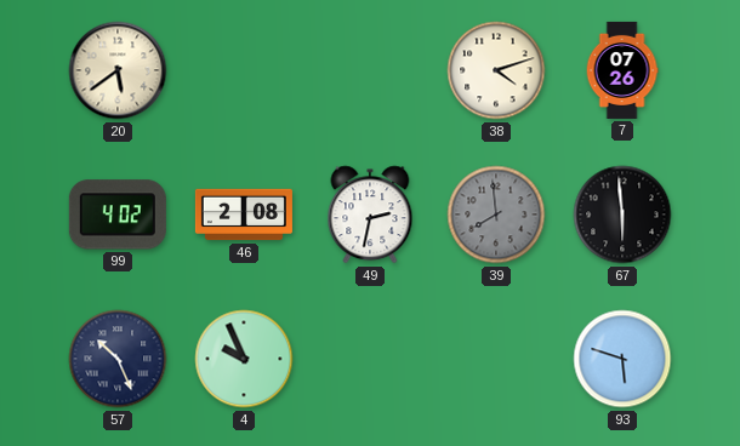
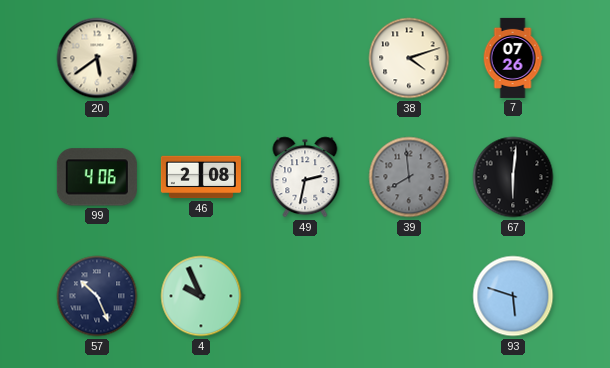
99: 4:02 -> 4:06 (97, 177)
67: 5:59 -> 6:01 (513, 177)
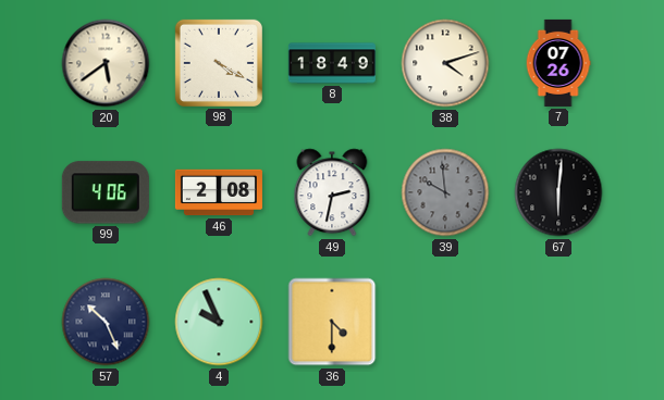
98: none -> 4:20 (219, 63)
8: none -> 18:49 (332, 63)
39: 7:59 -> 9:59 (445, 192)
36: none -> 4:30 (332, 322)
93: 5:48 -> none (513, 296)
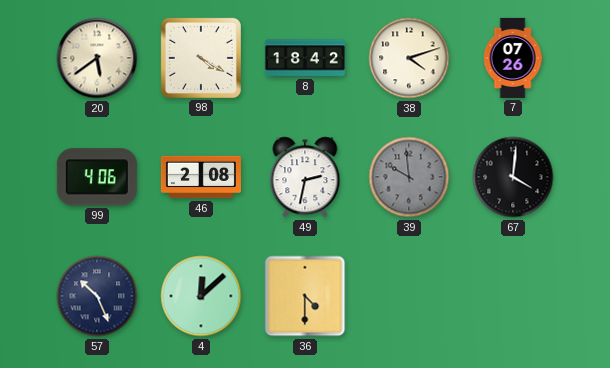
8: 18:49 -> 18:42 (305, 58)
67: 6:01 -> 4:01 (513, 177)
4: 9:56 -> 12:08 (201, 296)
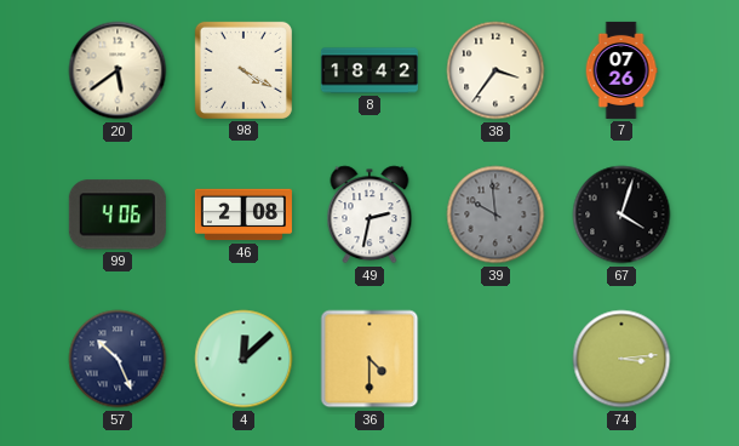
38: 4:12 -> 3:36 (495, 70)
67: 4:01 -> 4:03 (621, 215)
74: none -> 3:14 (621, 359)
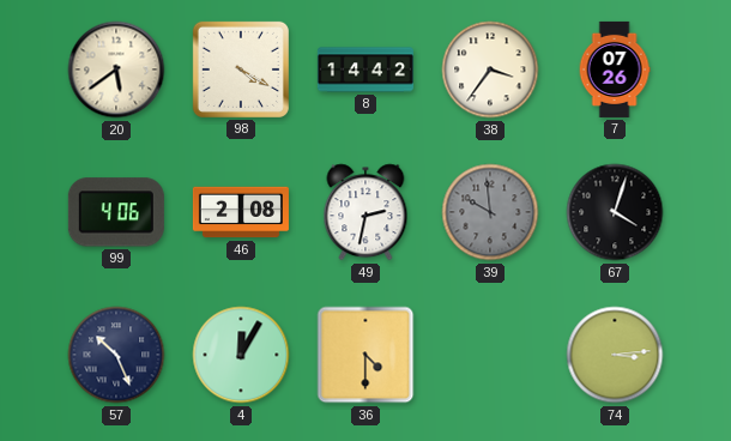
8: 18:42 -> 14:42 (365, 70)
4: 12:08 -> 12:05 (241, 355)
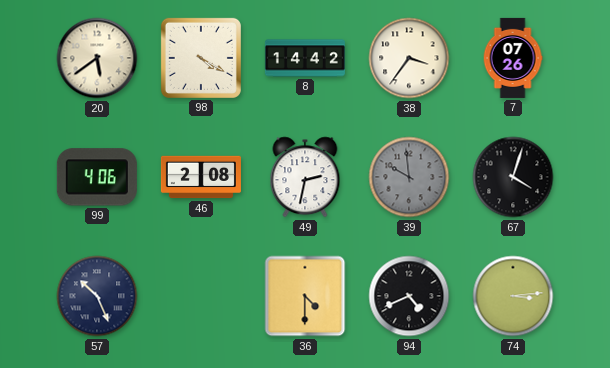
4: 12:05 -> none (241, 355)
94: none -> 4:41 (409, 296)
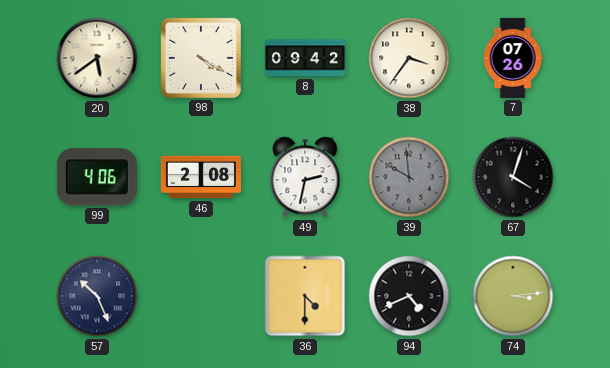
8: 14:42 -> 09:42 (305, 58)
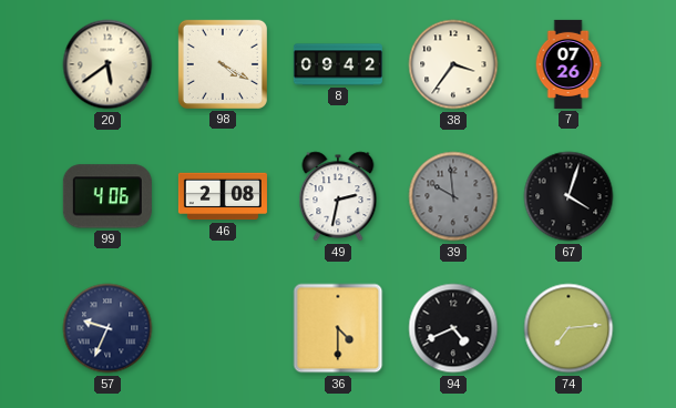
57: 10:26 -> 9:34 (107, 328)
74: 3:14 -> 7:14 (569, 328)
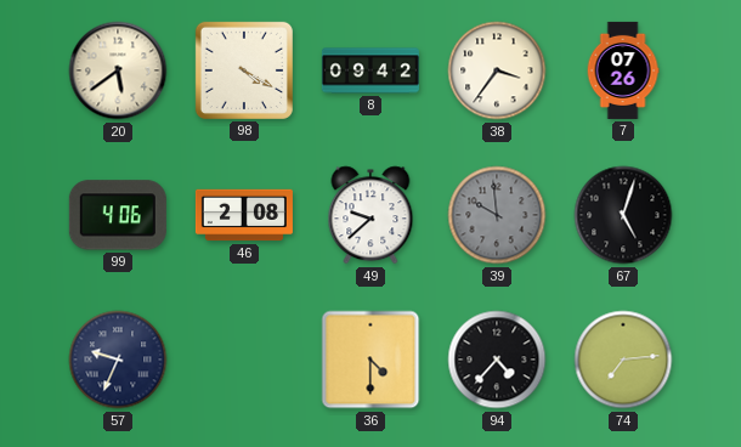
49: 2:32 -> 9:38 (370, 215)
67: 4:03 -> 5:03 (623, 215)
94: 4:41 -> 4:37 (497, 360)
